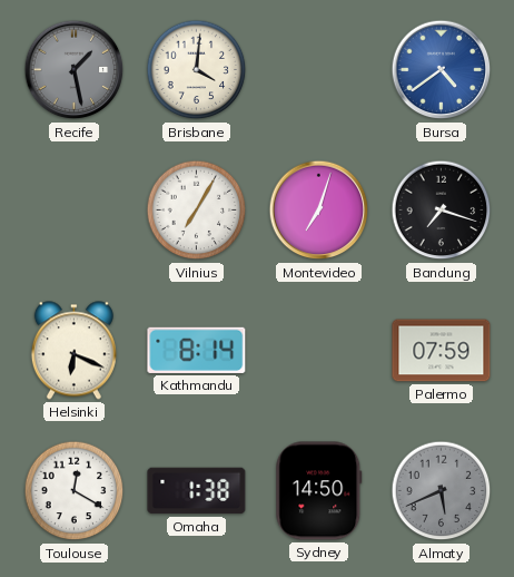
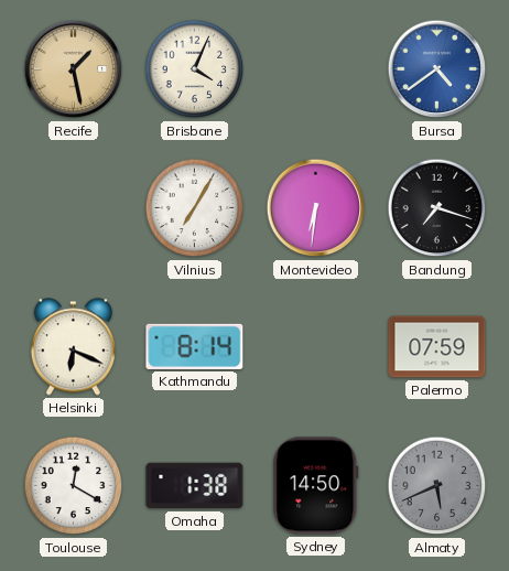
Recife dial: grey -> champagne (74, 69)
Brisbane: 4:01 -> 4:04 (195, 69)
Montevideo: 7:03 -> 6:31 (316, 208)
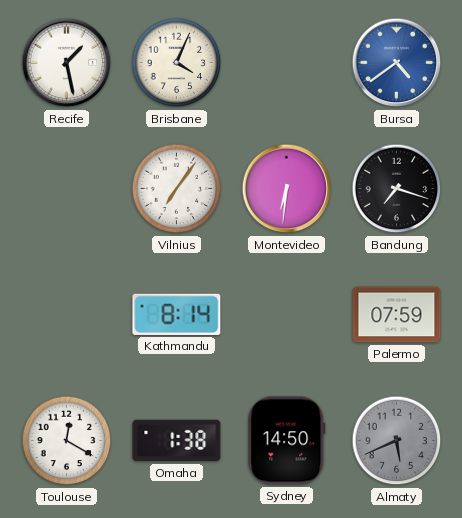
Recife dial: champagne -> white (67, 63)
Vilnius: 7:05 -> 7:06 (177, 189)
Helsinki: 6:19 -> none (73, 347)
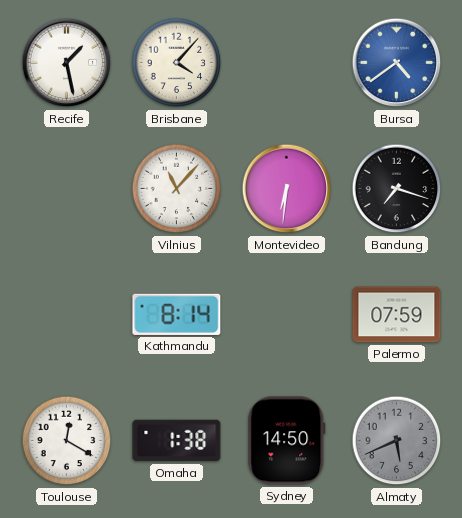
Brisbane: 4:04 -> 4:07 (177, 63)
Vilnius: 7:06 -> 11:07 (177, 189)
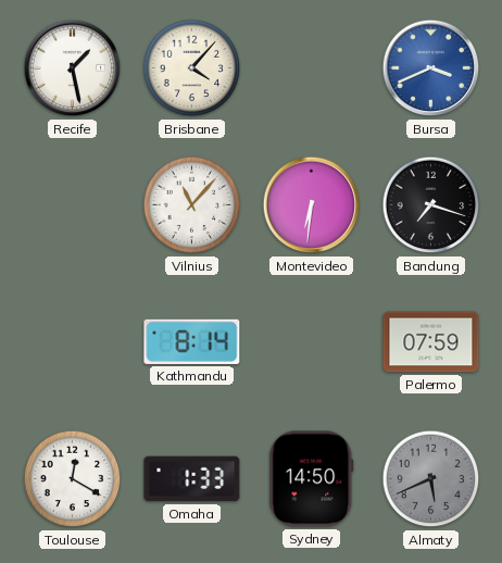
Bursa: 4:39 -> 3:41 (431, 68)
Omaha: 1:38 -> 1:33 (192, 479)
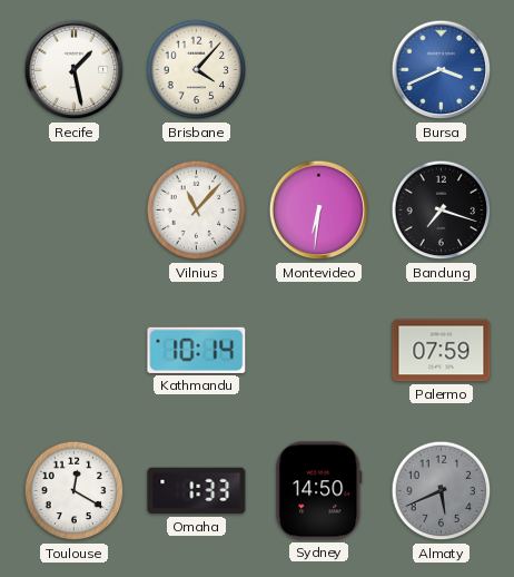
Kathmandu: 8:14 -> 10:14 (197, 350)
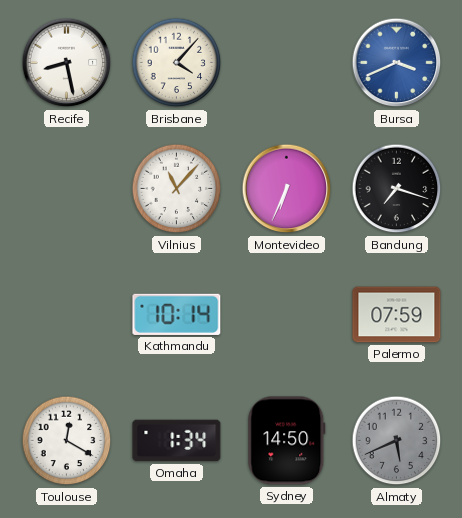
Recife: 1:28 -> 8:28 (67, 63)
Montevideo: 6:31 -> 6:34 (287, 189)
Omaha: 1:33 -> 1:34 (177, 441)
